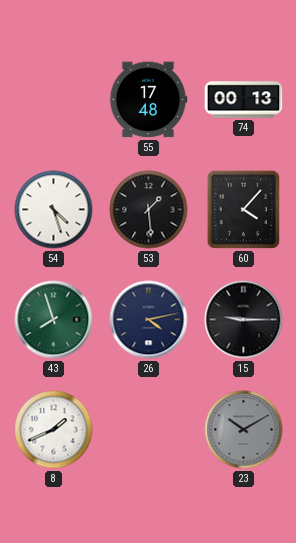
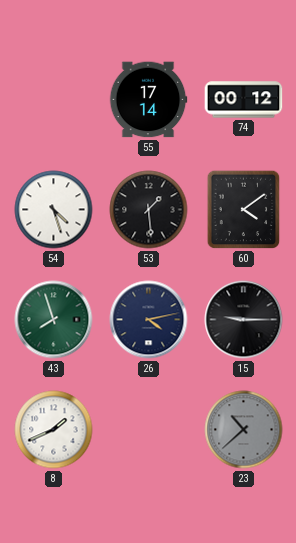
55: 17:48 -> 17:14 (148, 100)
74: 00:13 -> 00:12 (244, 100)
60: 4:07 -> 4:09 (244, 210)
23: 10:10 -> 10:38 (244, 430)
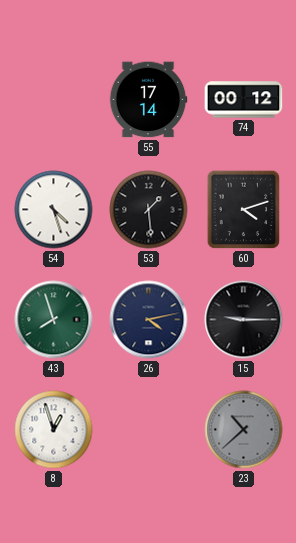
60: 4:09 -> 4:12 (244, 210)
8: 1:41 -> 12:57 (54, 430)
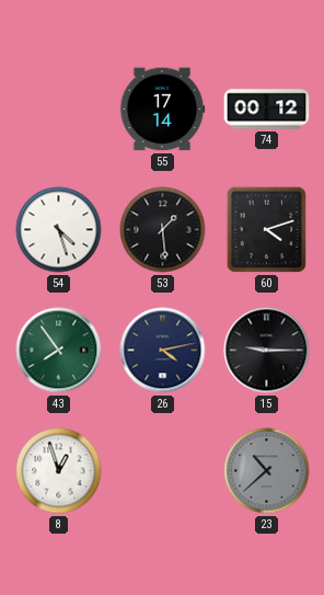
43: 7:57 -> 7:54 (59, 351)
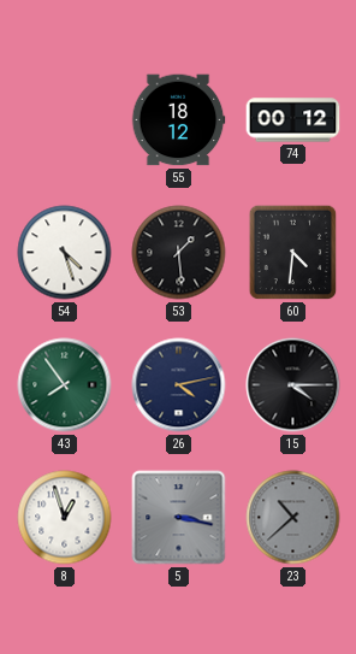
55: 17:14 -> 18:12 (178, 120)
60: 4:12 -> 4:31 (293, 253)
15: 9:15 -> 4:15 (293, 385)
5: none -> 3:17 (179, 518)
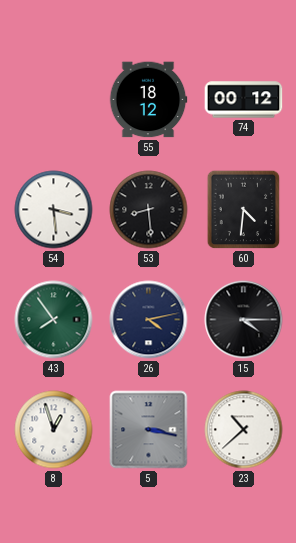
54: 4:27 -> 3:29 (54, 210)
53: 1:29 -> 8:29 (149, 210)
23 dial: grey -> white (244, 430)
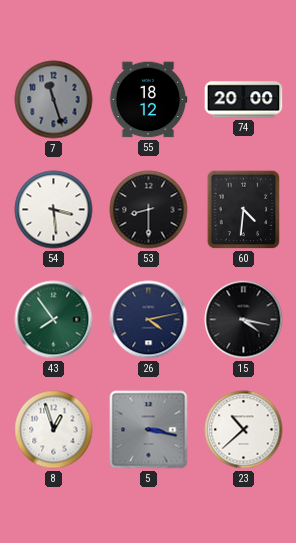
7: none -> 11:27 (54, 100)
74: 00:12 -> 20:00 (244, 100)
53: 8:29 -> 8:30 (149, 210)
15: 4:15 -> 4:17 (244, 320)
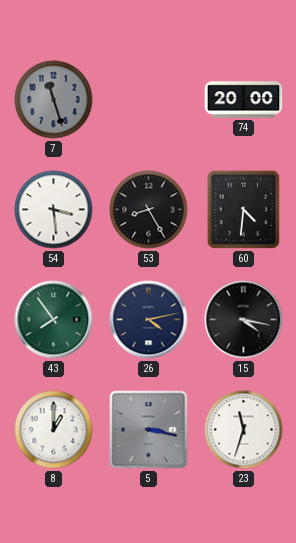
55: 18:12 -> none (148, 100)
53: 8:30 -> 8:25 (149, 210)
8: 12:57 -> 1:00 (54, 430)
23: 10:38 -> 11:33 (244, 430)
